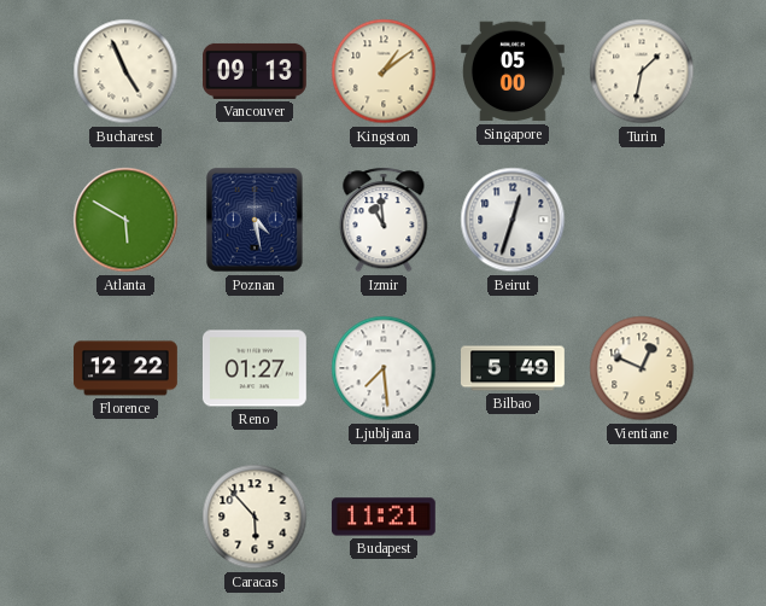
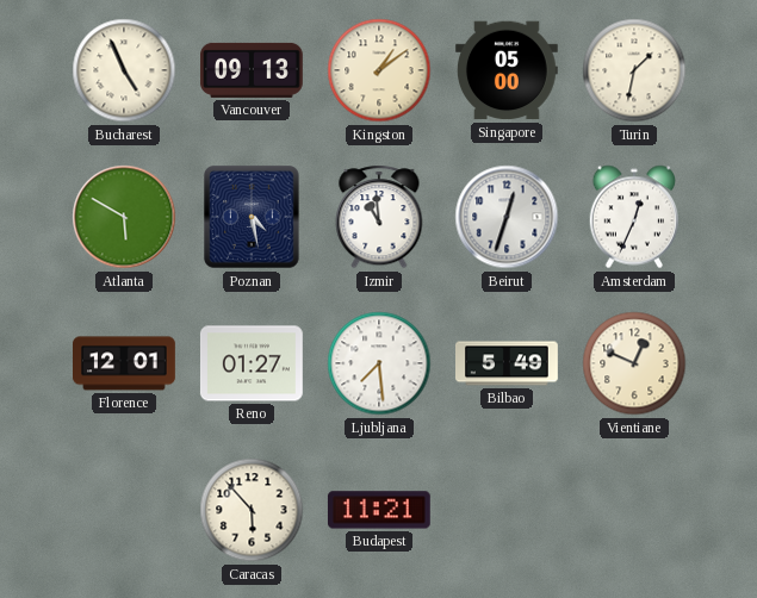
Amsterdam: none -> 12:34 (634, 217)
Florence: 12:22 -> 12:01 (125, 363)
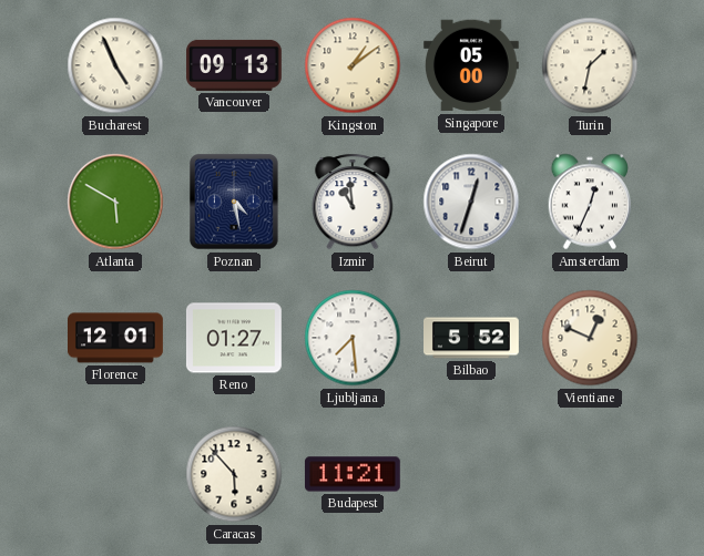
Bilbao: 5:49 -> 5:52 (472, 338)
